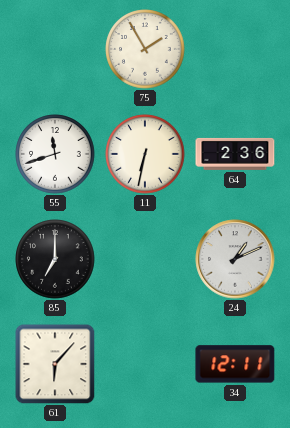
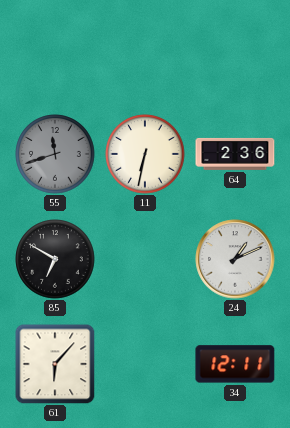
75: 1:55 -> none (145, 49)
55 dial: white -> grey (55, 154)
85: 7:00 -> 6:50 (55, 259)
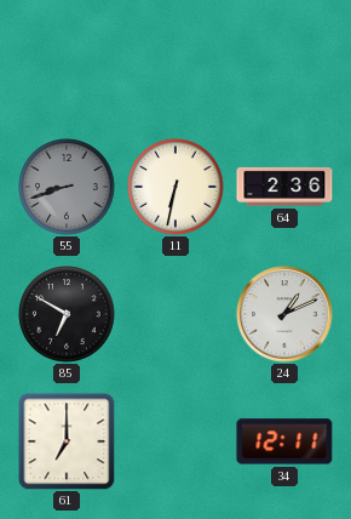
55: 11:42 -> 8:42 (67, 187)
61: 6:07 -> 7:00 (67, 441)
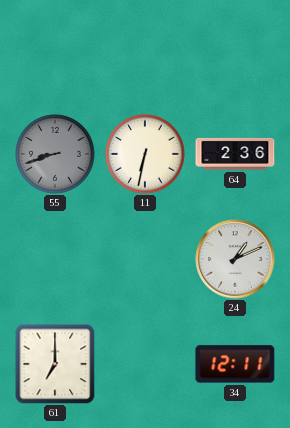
85: 6:50 -> none (67, 314)
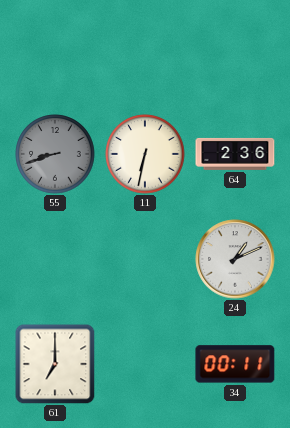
34: 12:11 -> 00:11 (235, 364)
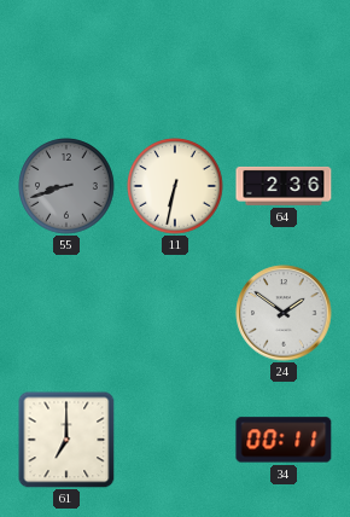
24: 1:11 -> 1:51 (284, 313)
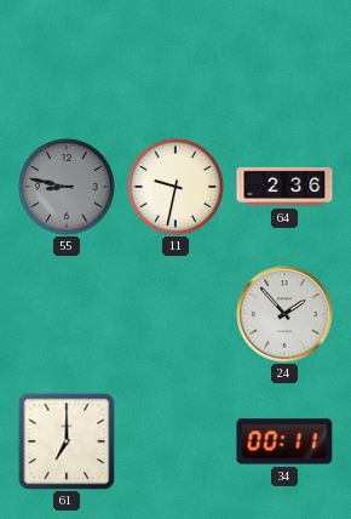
55: 8:42 -> 8:47 (67, 187)
11: 6:32 -> 9:32 (175, 187)
24: 1:51 -> 1:53 (284, 314)
